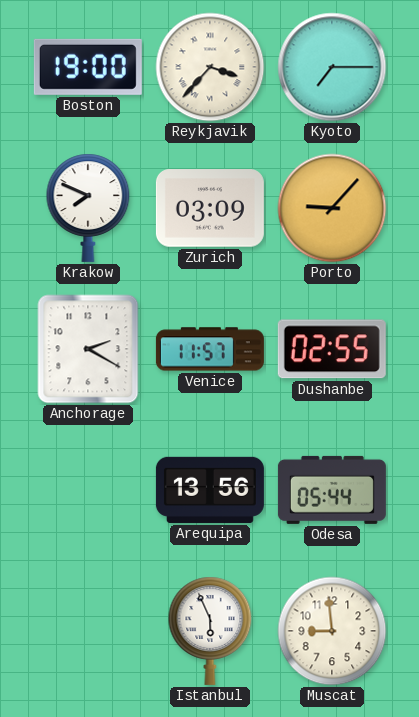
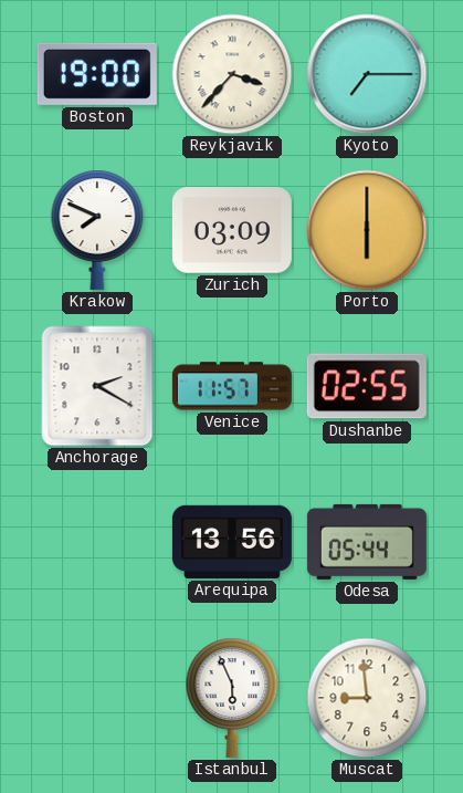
Porto: 9:07 -> 6:00 (367, 230)
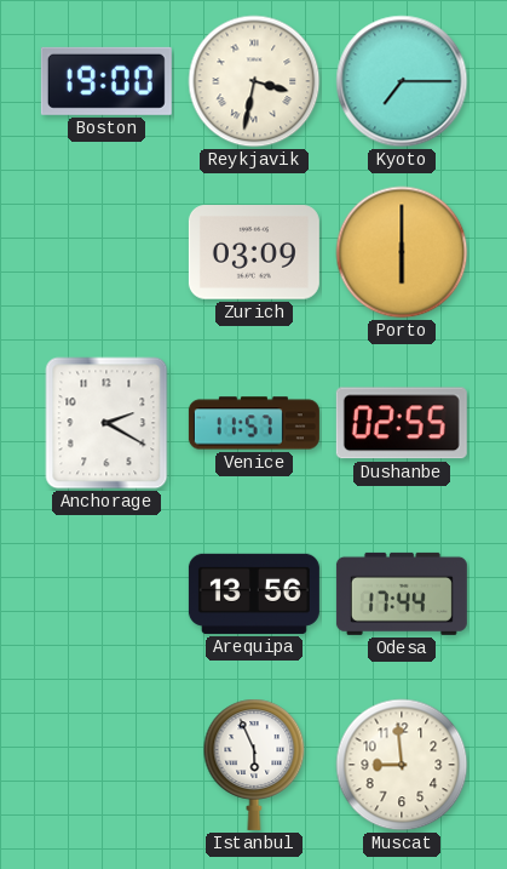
Reykjavik: 3:37 -> 3:32 (254, 81)
Krakow: 7:49 -> none (97, 230)
Odesa: 05:44 -> 17:44 (402, 594)
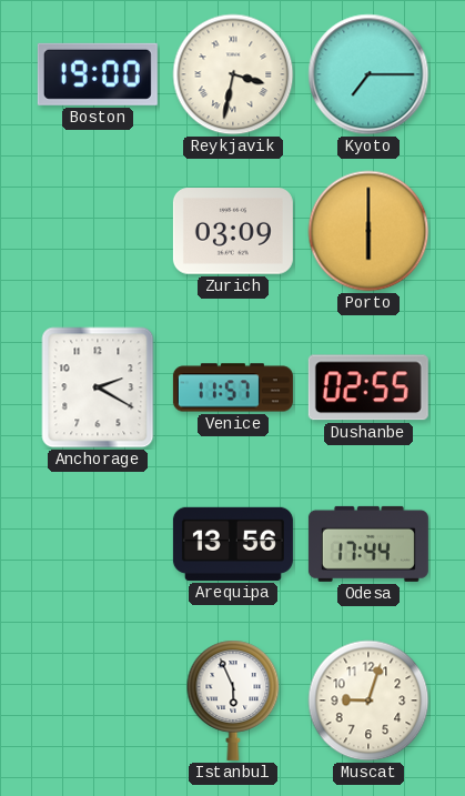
Muscat: 8:59 -> 9:03 (368, 701)
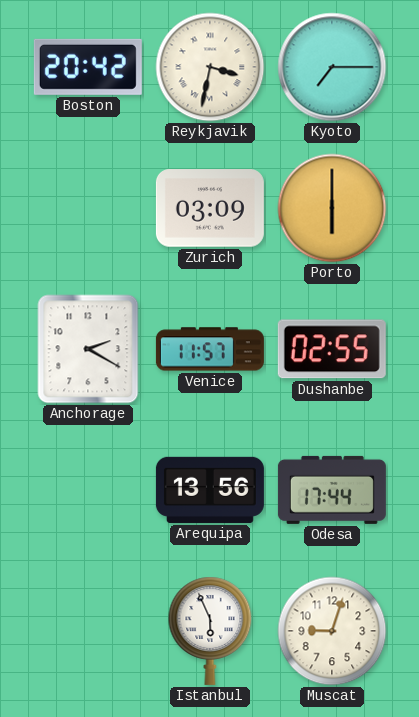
Boston: 19:00 -> 20:42 (88, 67)
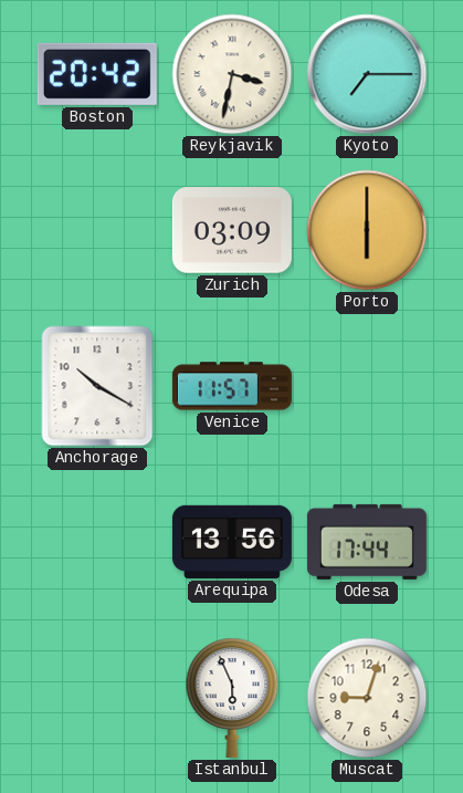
Anchorage: 2:20 -> 10:20 (97, 386)
Dushanbe: 02:55 -> none (332, 349)
